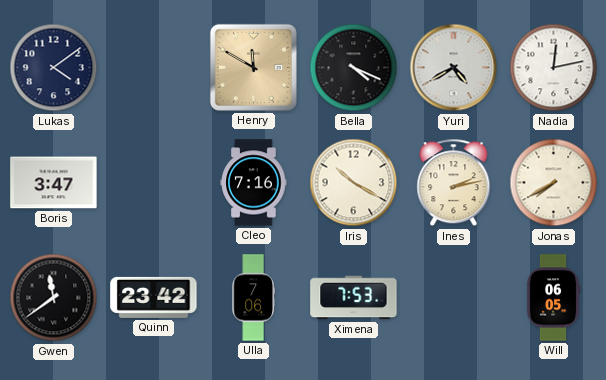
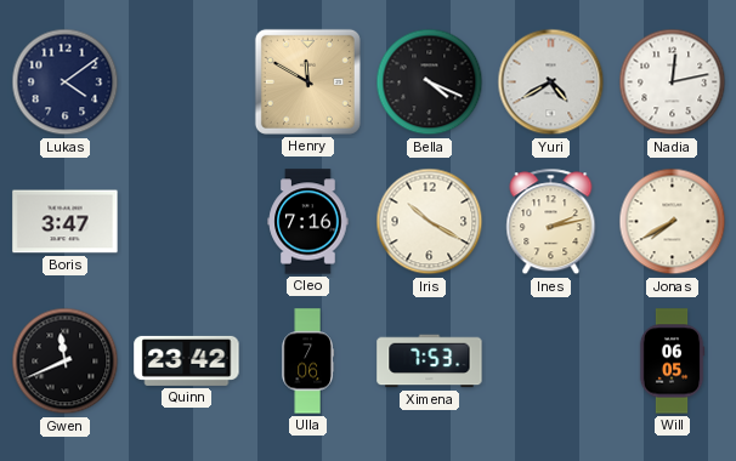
Gwen: 11:39 -> 11:41 (66, 362)
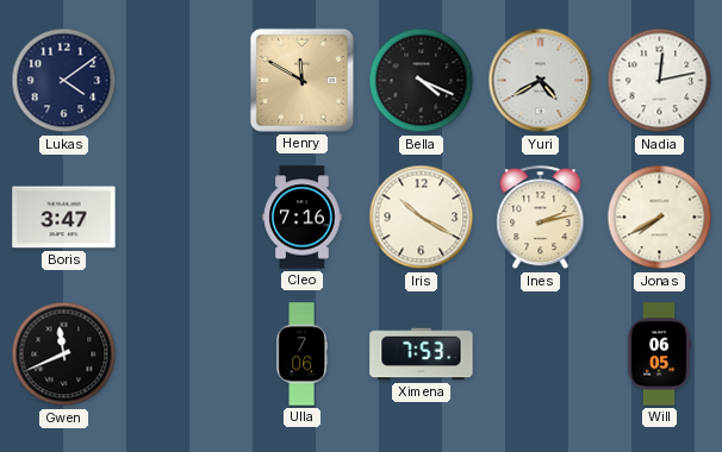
Quinn: 23:42 -> none (187, 360)
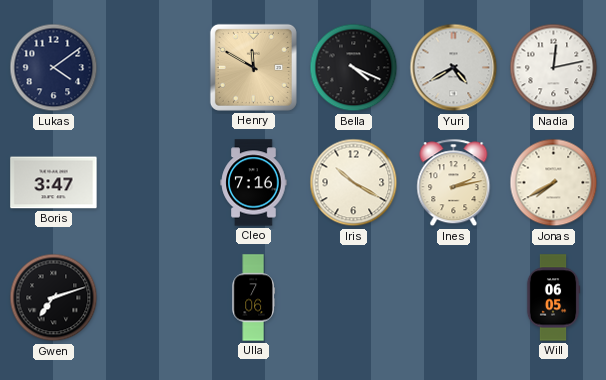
Gwen: 11:41 -> 7:12 (54, 298)
Ximena: 7:53 -> none (422, 354)
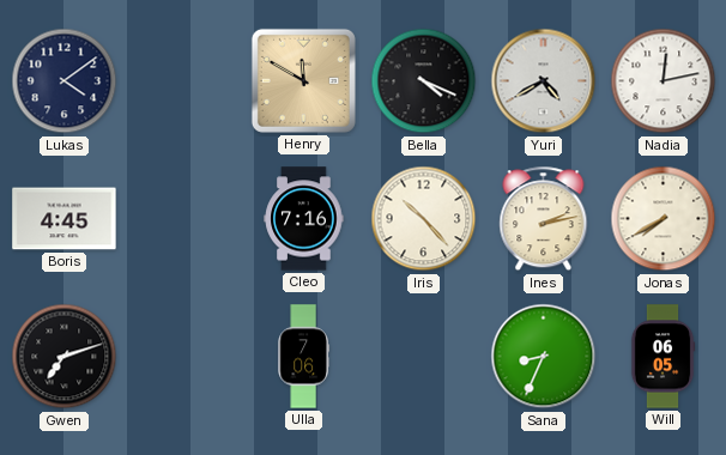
Boris: 3:47 -> 4:45 (65, 219)
Iris: 10:20 -> 10:23 (424, 219)
Sana: none -> 8:34 (544, 357)
